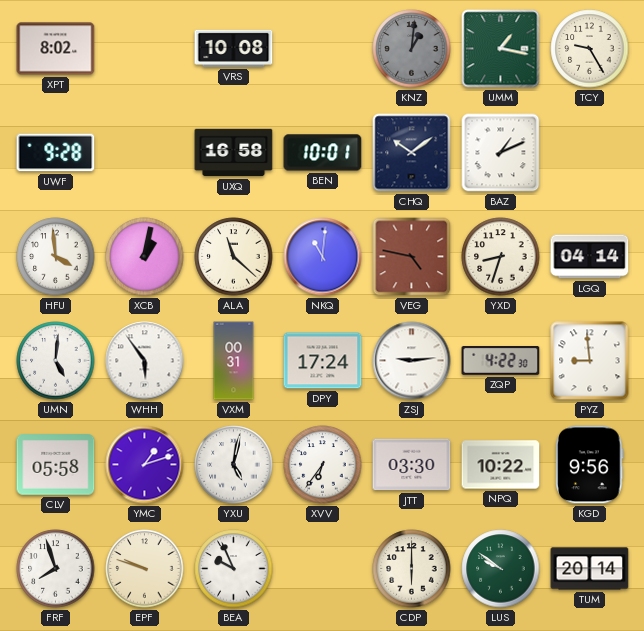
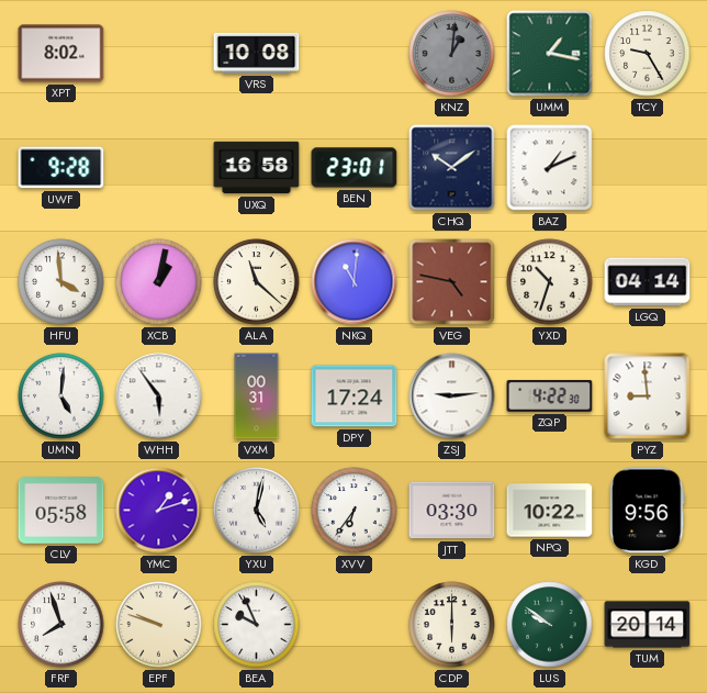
BEN: 10:01 -> 23:01 (355, 168)
YXD: 8:33 -> 10:33 (550, 282)
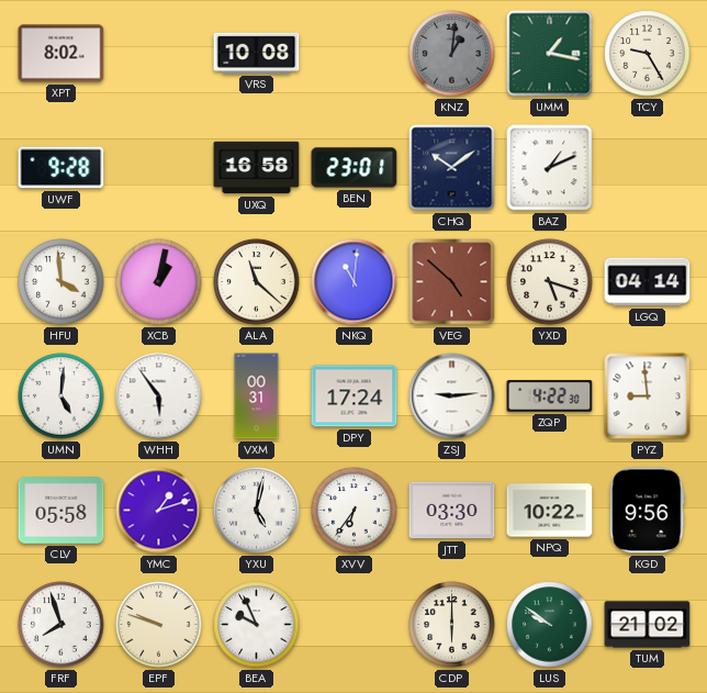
VEG: 4:47 -> 4:52 (452, 282)
YXD: 10:33 -> 5:18 (550, 282)
TUM: 20:14 -> 21:02 (648, 625)
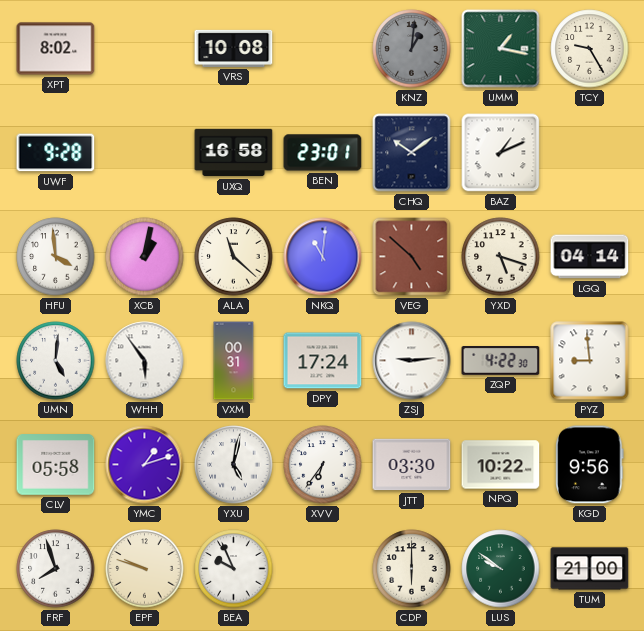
TUM: 21:02 -> 21:00 (590, 569)
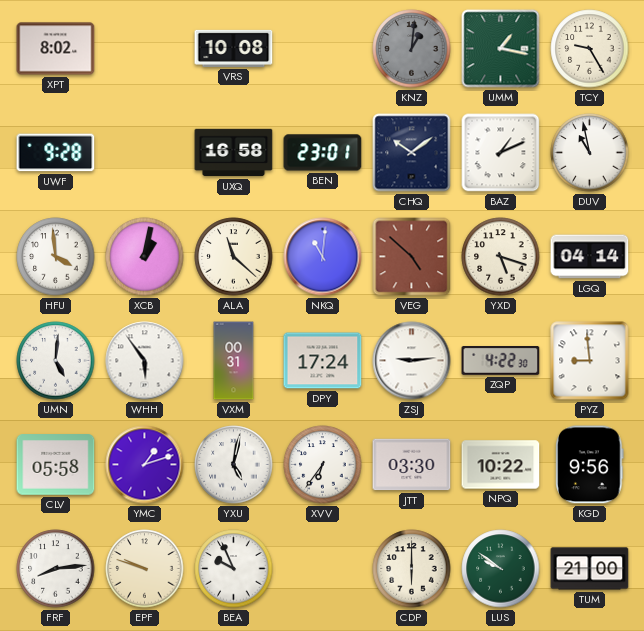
DUV: none -> 10:58 (590, 153)
FRF: 7:57 -> 8:14 (56, 569)
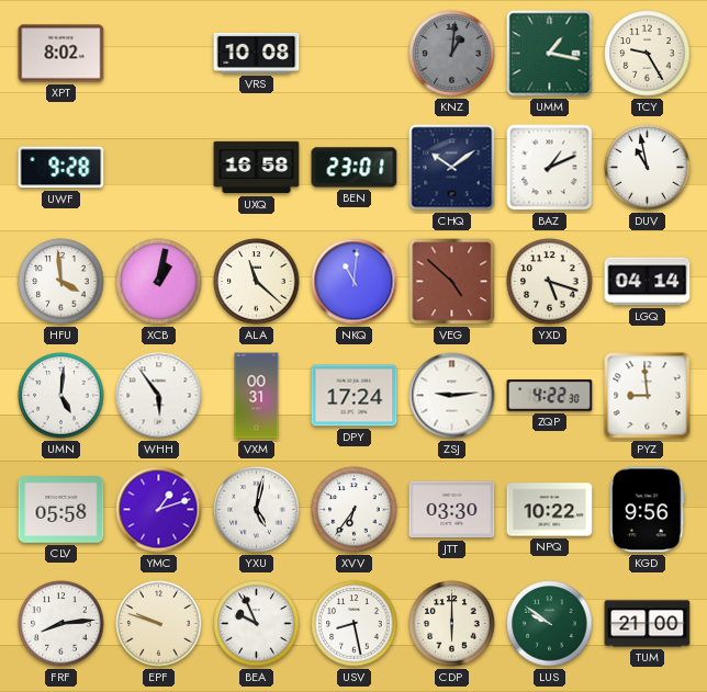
USV: none -> 8:28 (355, 624)
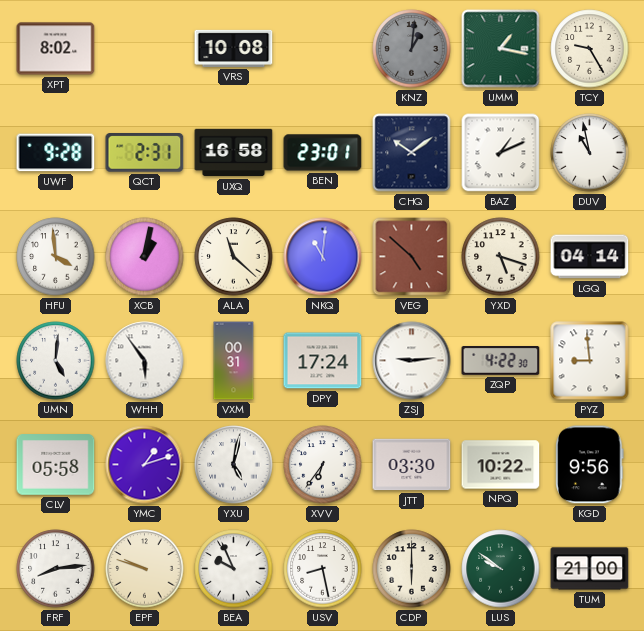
QCT: none -> 2:31 (145, 153)
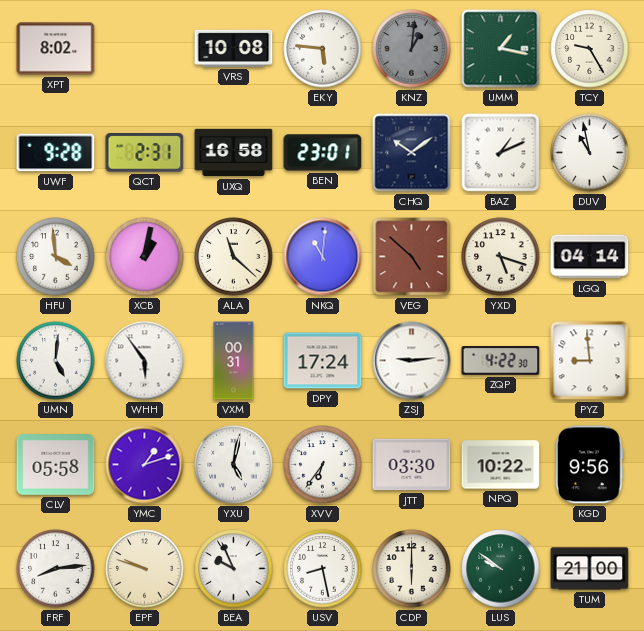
EKY: none -> 5:46 (323, 49)
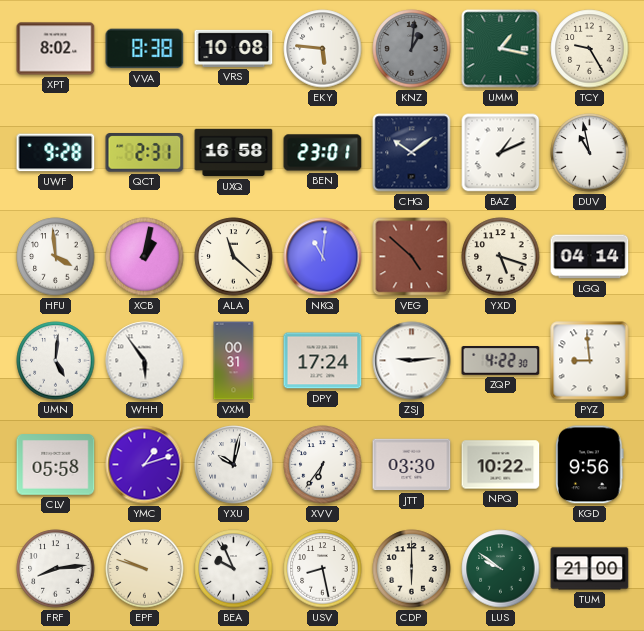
VVA: none -> 8:38 (145, 49)
YXU: 5:02 -> 10:02 (234, 465)
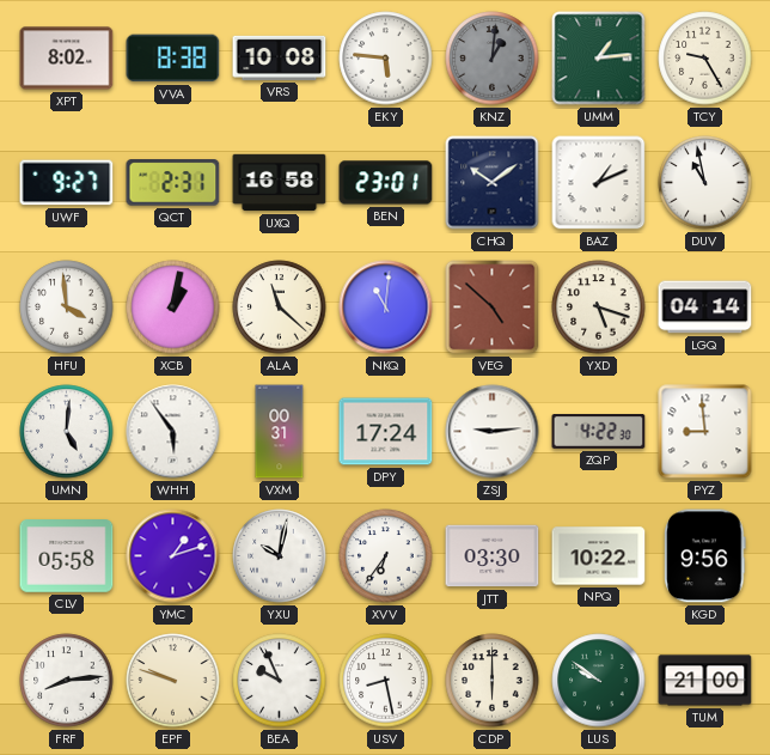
UMM: 1:17 -> 1:14 (599, 59)
UWF: 9:28 -> 9:27 (67, 183)
